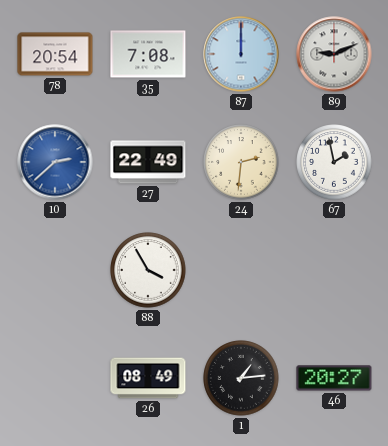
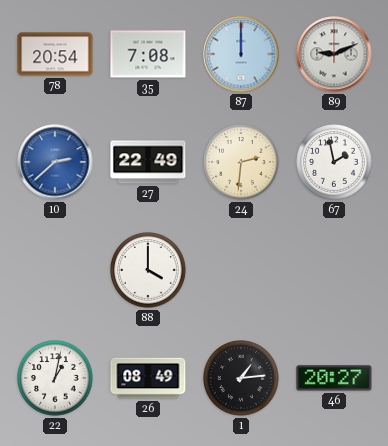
88: 3:55 -> 4:00 (148, 270)
22: none -> 1:02 (55, 378)
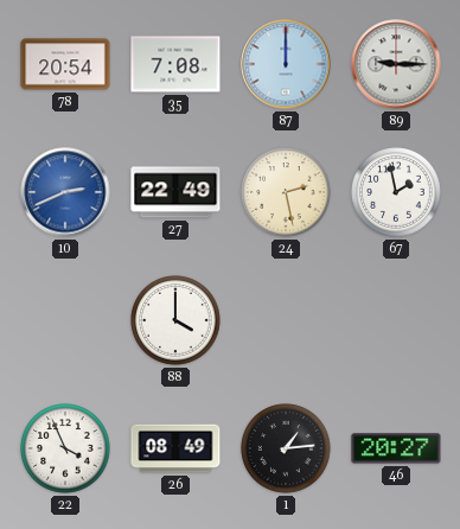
89: 9:11 -> 9:15 (396, 64)
10: 2:38 -> 2:41 (65, 192)
24: 2:31 -> 2:28 (286, 192)
22: 1:02 -> 3:56 (65, 448)
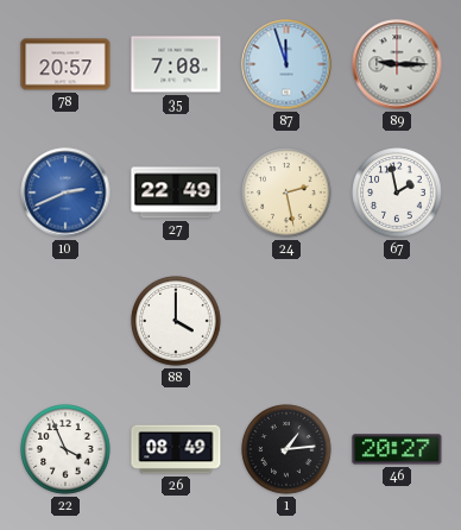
78: 20:54 -> 20:57 (65, 64)
87: 12:00 -> 11:57 (286, 64)
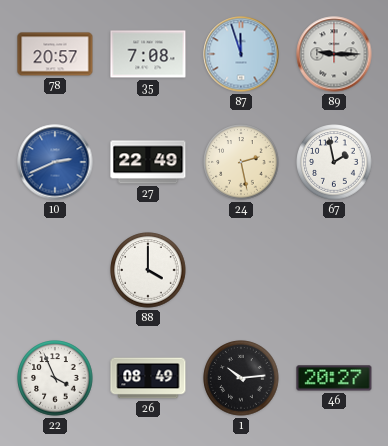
1: 1:14 -> 10:14 (241, 378)
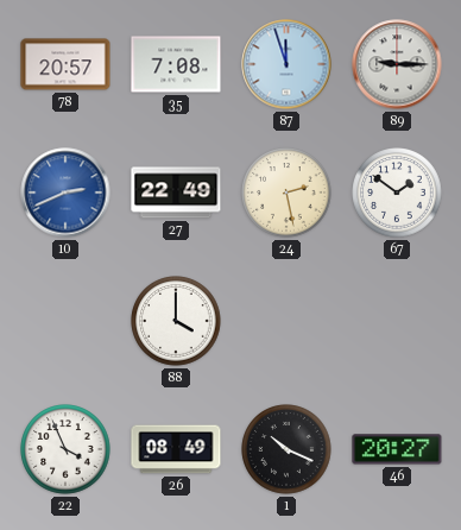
67: 1:58 -> 1:51 (397, 193)
1: 10:14 -> 10:19 (286, 449)
